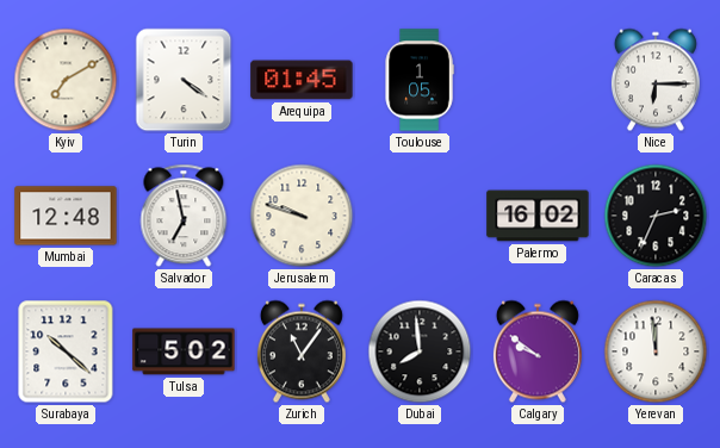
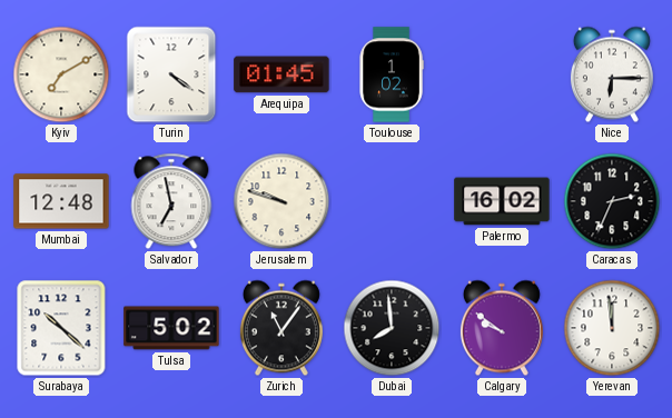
Toulouse: 1:05 -> 1:02 (392, 74)
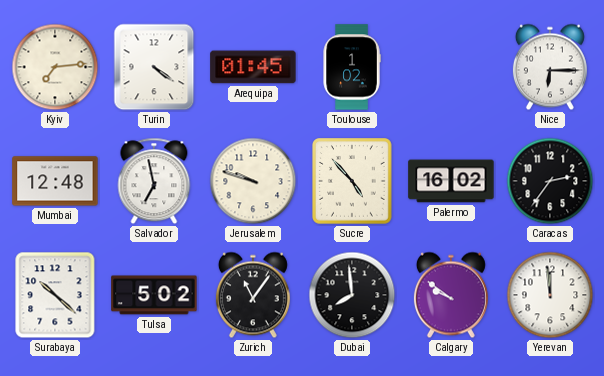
Kyiv: 7:10 -> 7:14 (55, 67)
Sucre: none -> 4:53 (353, 182)
Caracas: 2:34 -> 2:36 (550, 181)
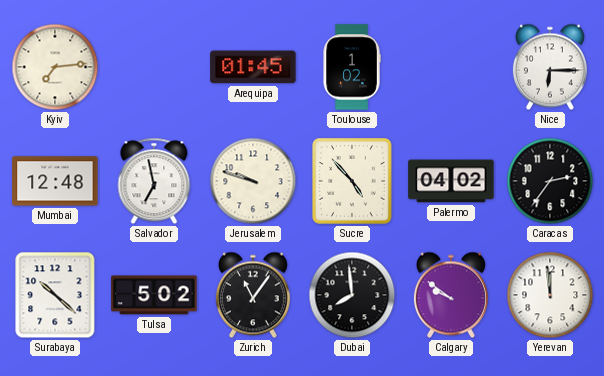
Turin: 4:21 -> none (154, 67)
Palermo: 16:02 -> 04:02 (451, 181)
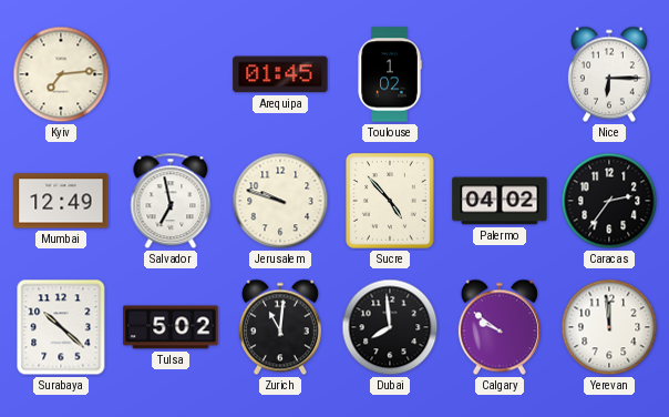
Mumbai: 12:48 -> 12:49 (61, 201)
Zurich: 11:06 -> 11:01 (280, 327)
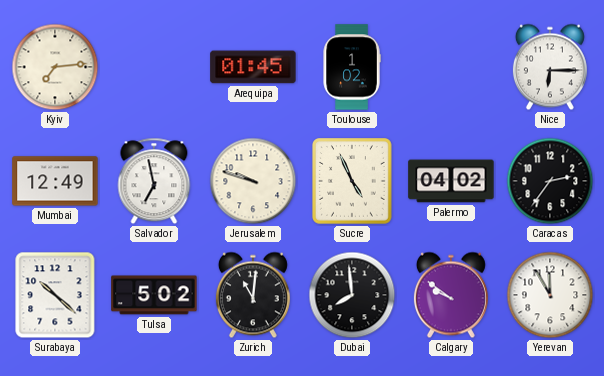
Sucre: 4:53 -> 4:56 (353, 182)
Yerevan: 11:59 -> 11:55 (550, 295)
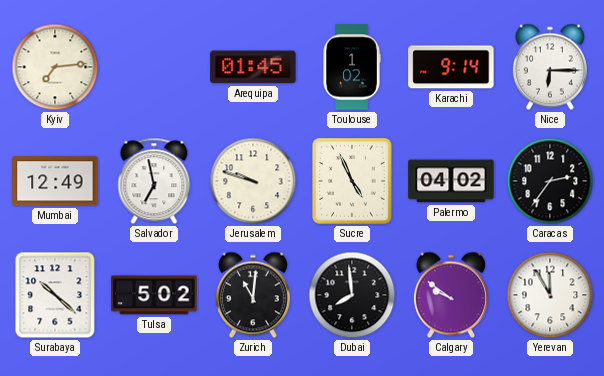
Karachi: none -> 9:14 (451, 67)
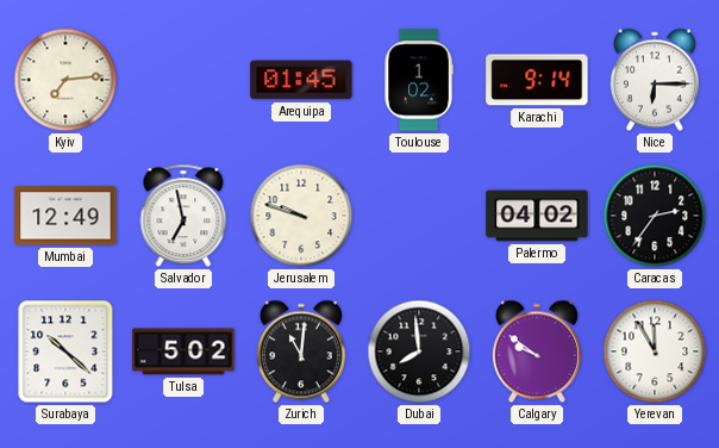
Sucre: 4:56 -> none (353, 182)
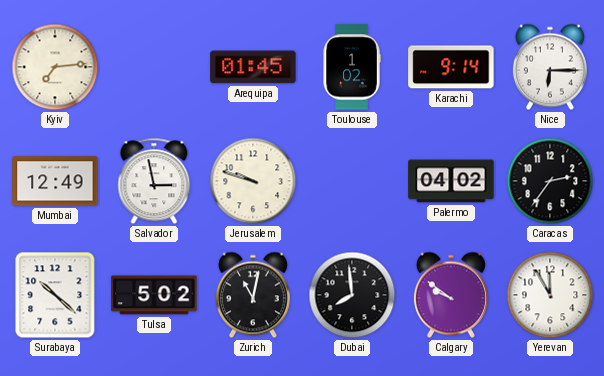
Salvador: 6:58 -> 2:58 (154, 181)
Zurich: 11:01 -> 11:02 (253, 295)
